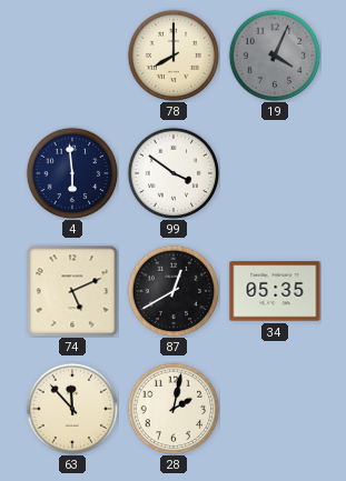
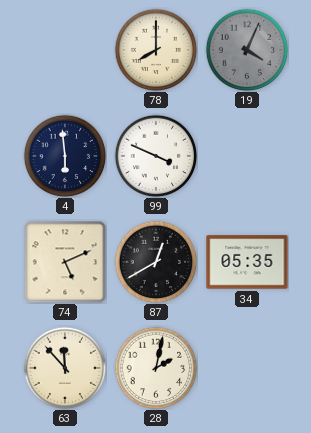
99: 3:51 -> 3:49 (156, 156)
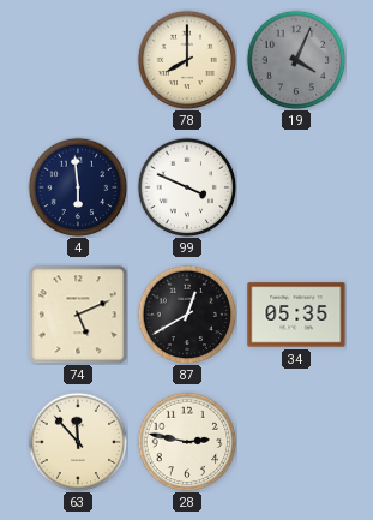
28: 2:02 -> 2:47 (187, 442)
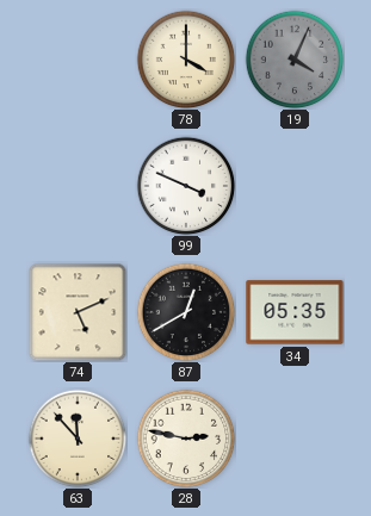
78: 8:00 -> 4:00 (186, 60)
4: 5:59 -> none (78, 187)
